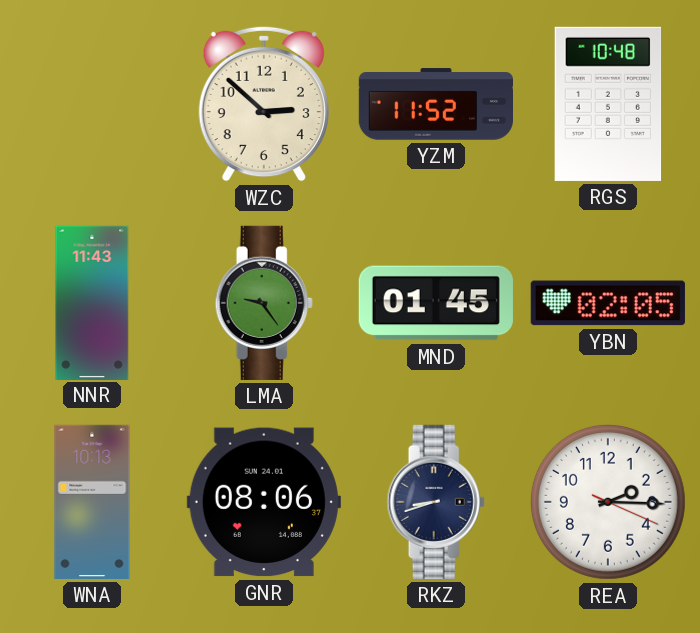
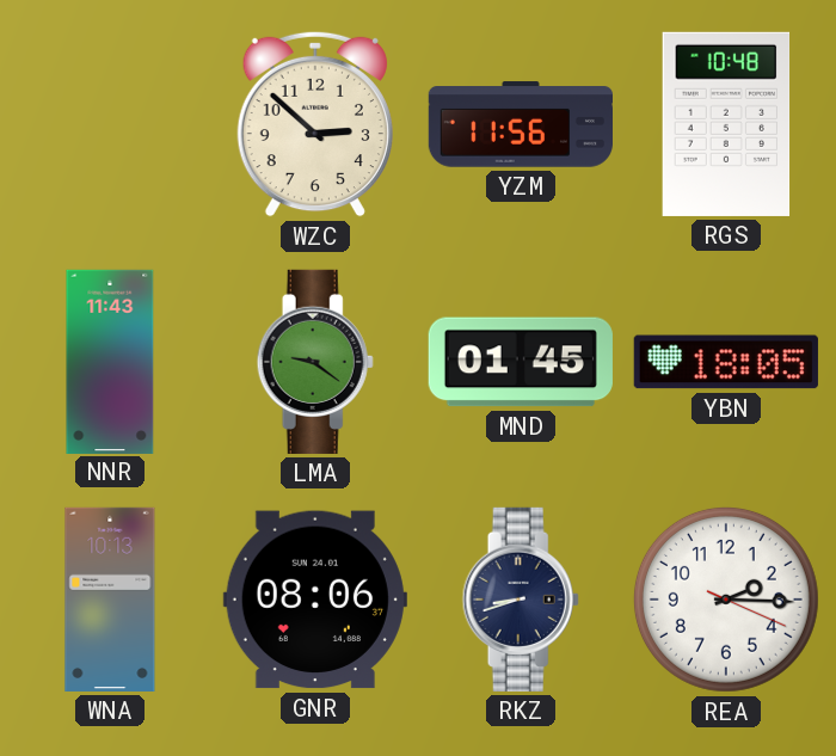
YZM: 11:52 -> 11:56 (520, 124)
LMA: 9:24 -> 9:21 (315, 362)
YBN: 02:05 -> 18:05 (726, 362)
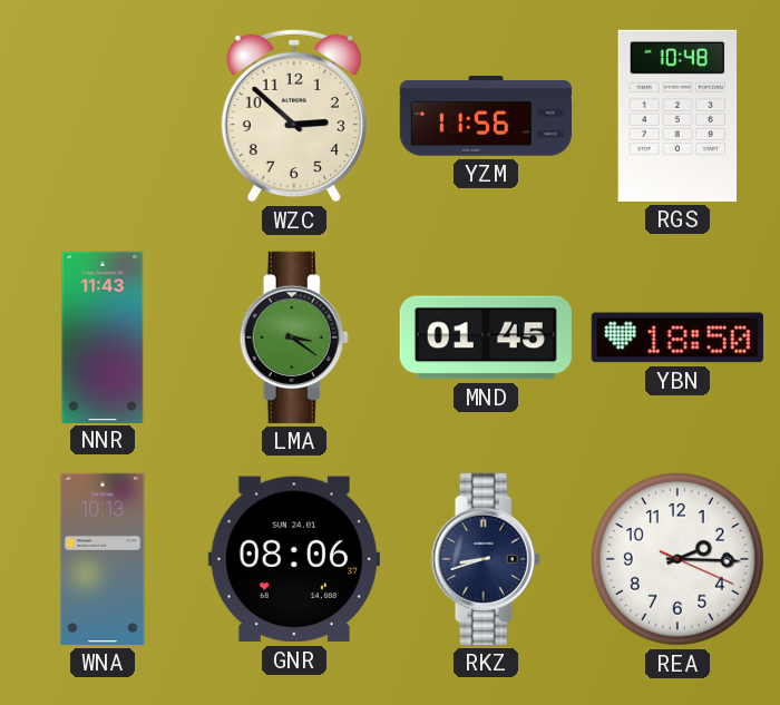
LMA: 9:21 -> 3:21 (294, 337)
YBN: 18:05 -> 18:50 (677, 337)
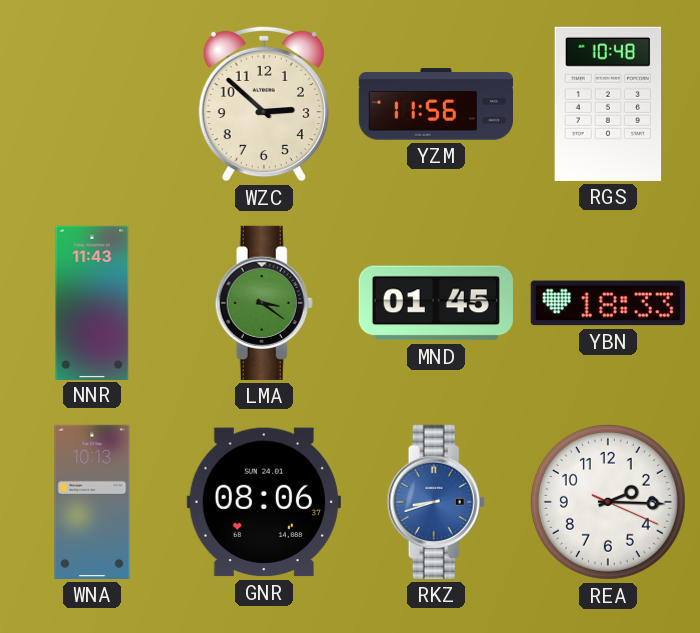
YBN: 18:50 -> 18:33 (608, 303)
RKZ dial: navy -> blue (436, 502)
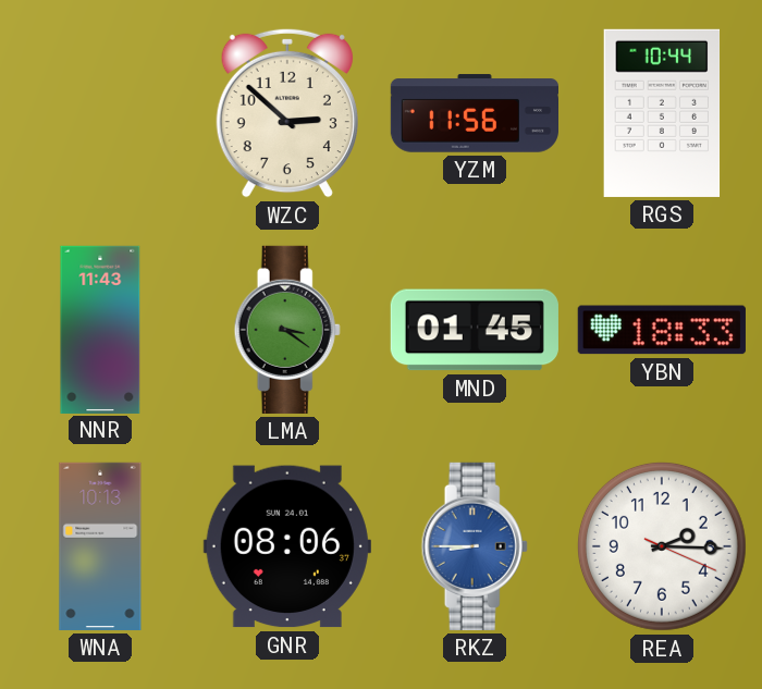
RGS: 10:48 -> 10:44 (662, 113)
RKZ: 8:42 -> 8:45 (475, 546)
